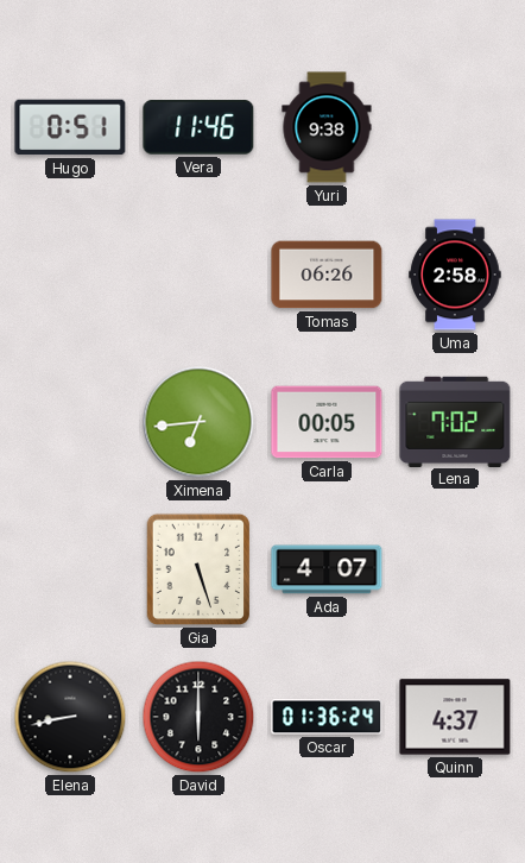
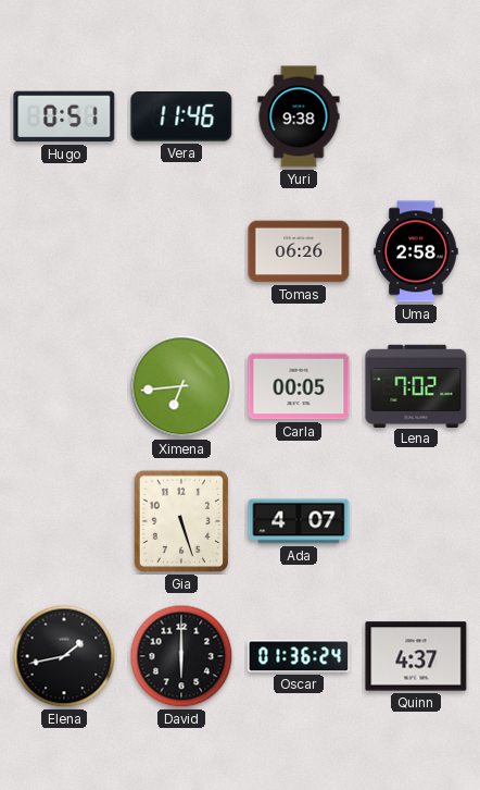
Elena: 8:43 -> 1:43 (64, 656)
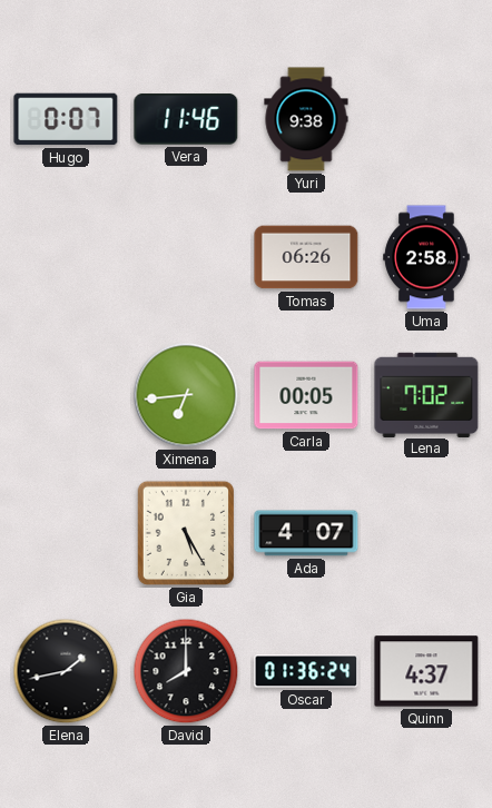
Hugo: 0:51 -> 0:07 (66, 119)
Gia: 5:27 -> 5:25 (186, 533)
David: 6:00 -> 8:00 (186, 671)
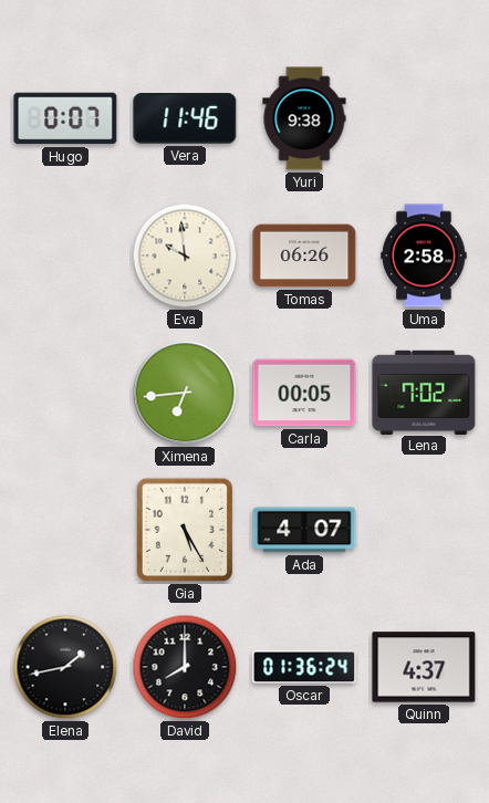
Eva: none -> 9:59 (185, 255)
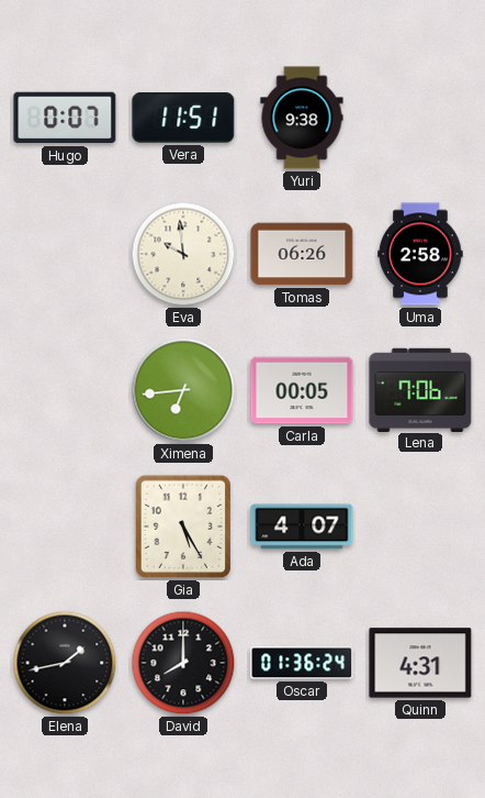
Vera: 11:46 -> 11:51 (183, 118)
Lena: 7:02 -> 7:06 (420, 389)
Quinn: 4:37 -> 4:31 (420, 663)
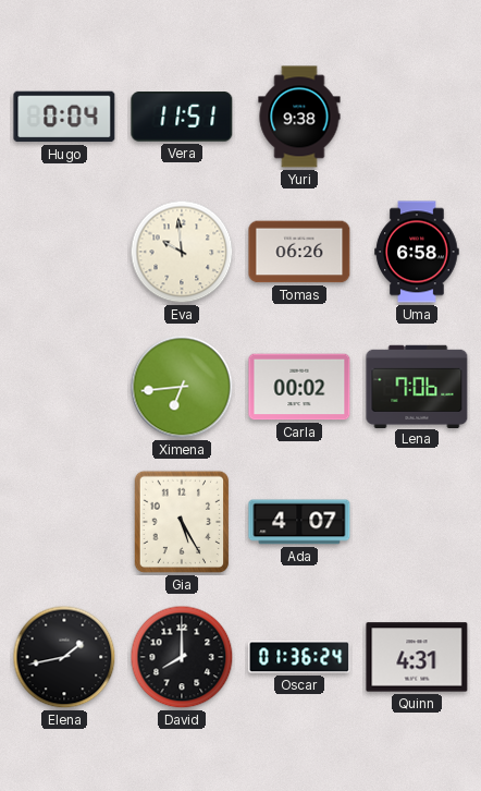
Hugo: 0:07 -> 0:04 (64, 117)
Uma: 2:58 -> 6:58 (417, 252)
Carla: 00:05 -> 00:02 (299, 387)
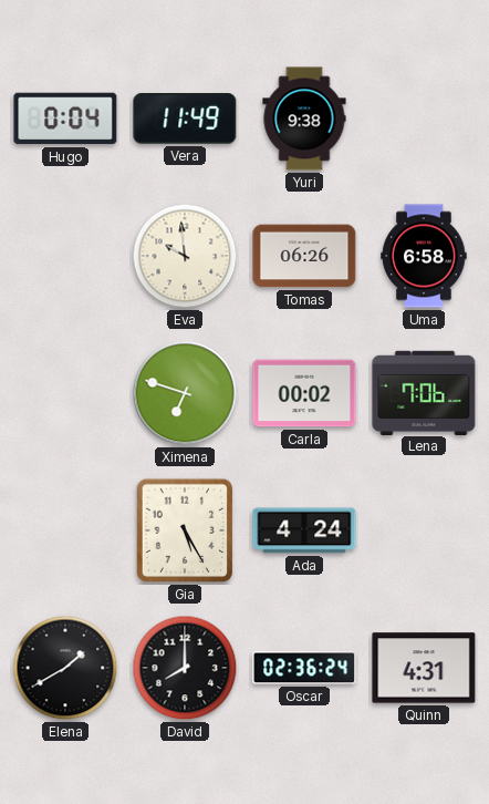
Vera: 11:51 -> 11:49 (185, 118)
Ximena: 6:44 -> 6:48 (185, 393)
Ada: 4:07 -> 4:24 (304, 530)
Elena: 1:43 -> 1:40 (65, 668)
Oscar: 01:36 -> 02:36 (304, 668)
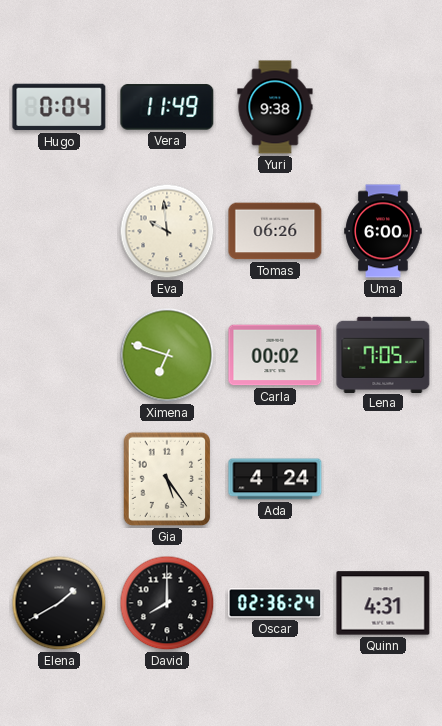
Uma: 6:58 -> 6:00 (383, 231)
Lena: 7:06 -> 7:05 (383, 354)
Gia: 5:25 -> 5:24 (167, 479)
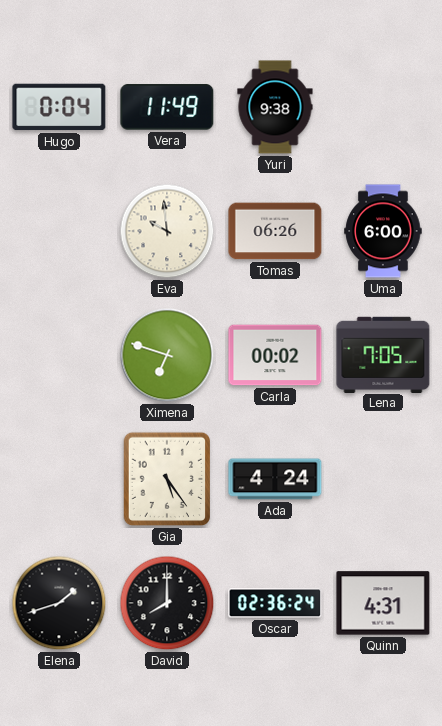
Elena: 1:40 -> 1:42 (59, 603)
